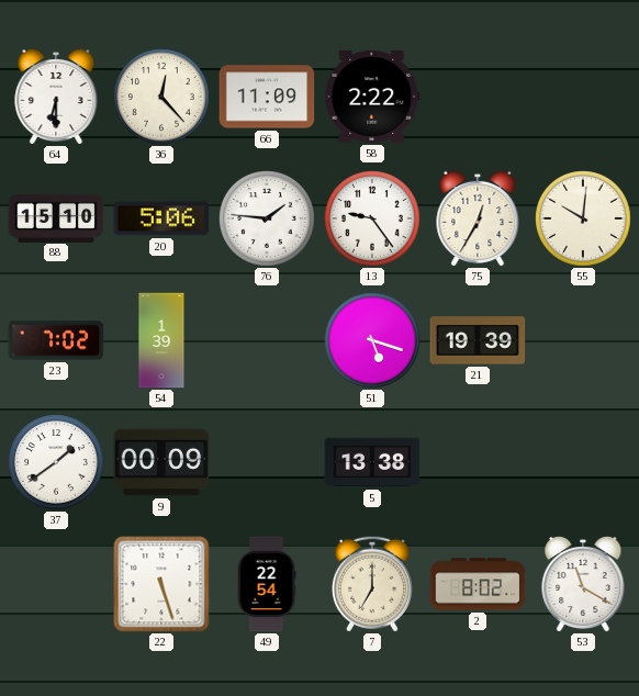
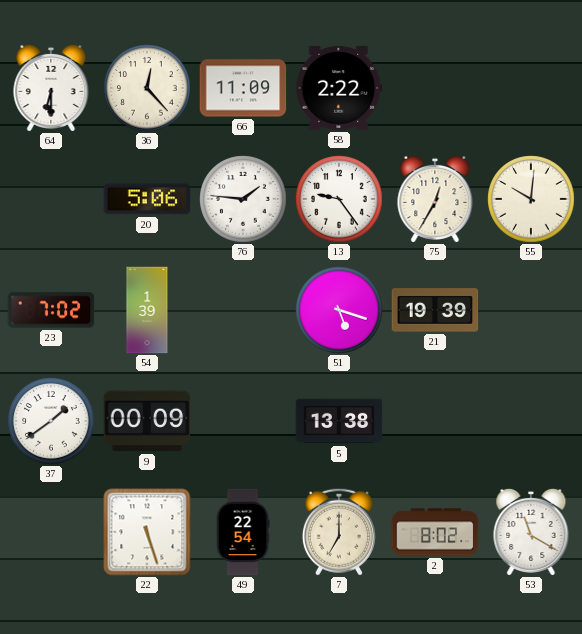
88: 15:10 -> none (56, 217)
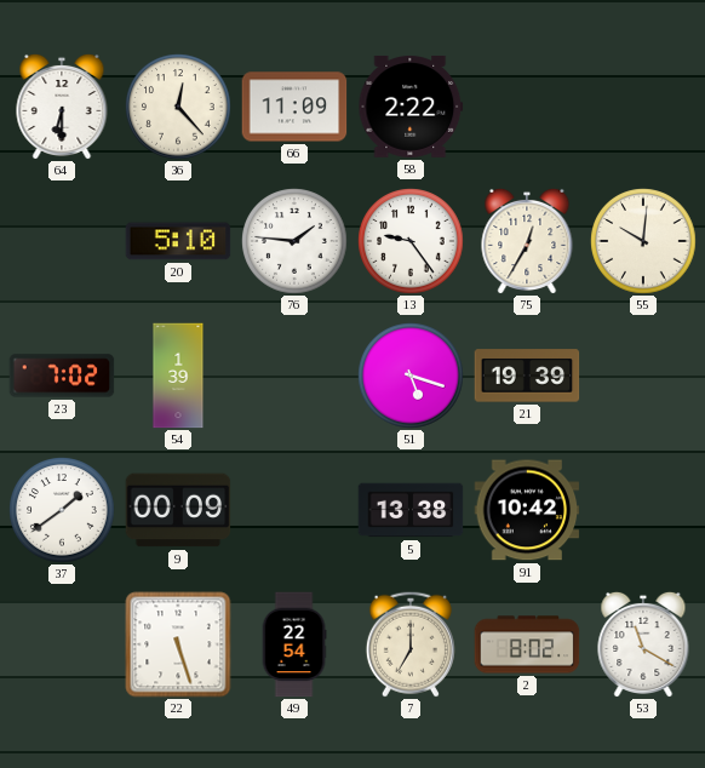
20: 5:06 -> 5:10 (178, 241)
91: none -> 10:42 (527, 510)
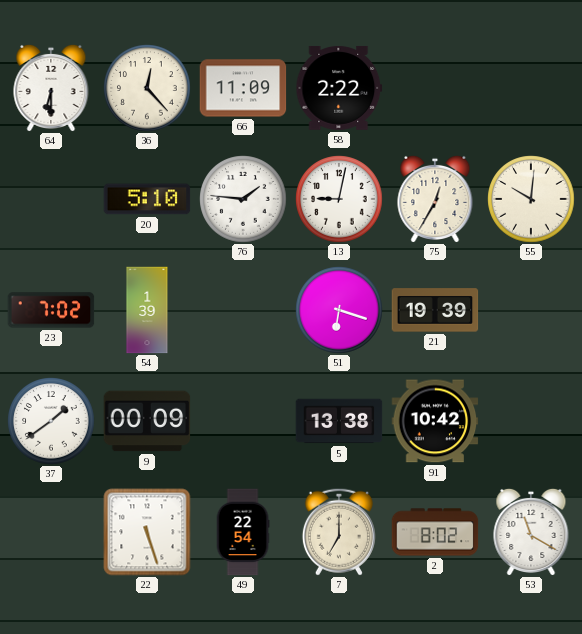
13: 9:24 -> 9:02 (339, 199)
51: 5:18 -> 6:18 (339, 310)
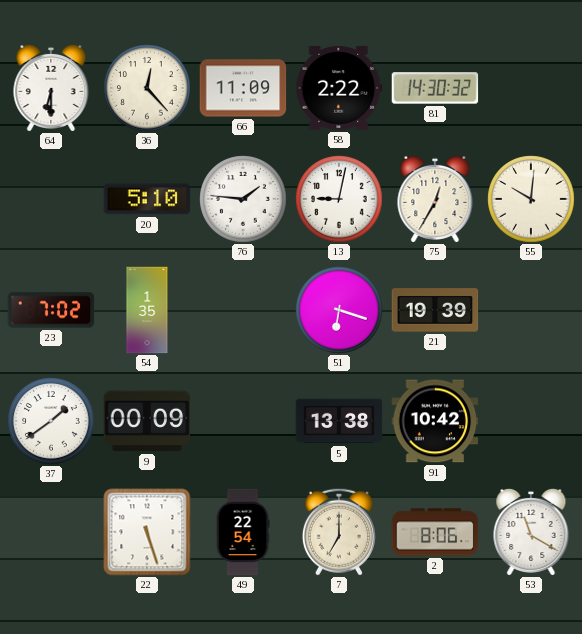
81: none -> 14:30 (435, 88)
54: 1:39 -> 1:35 (147, 310)
2: 8:02 -> 8:06 (435, 532)
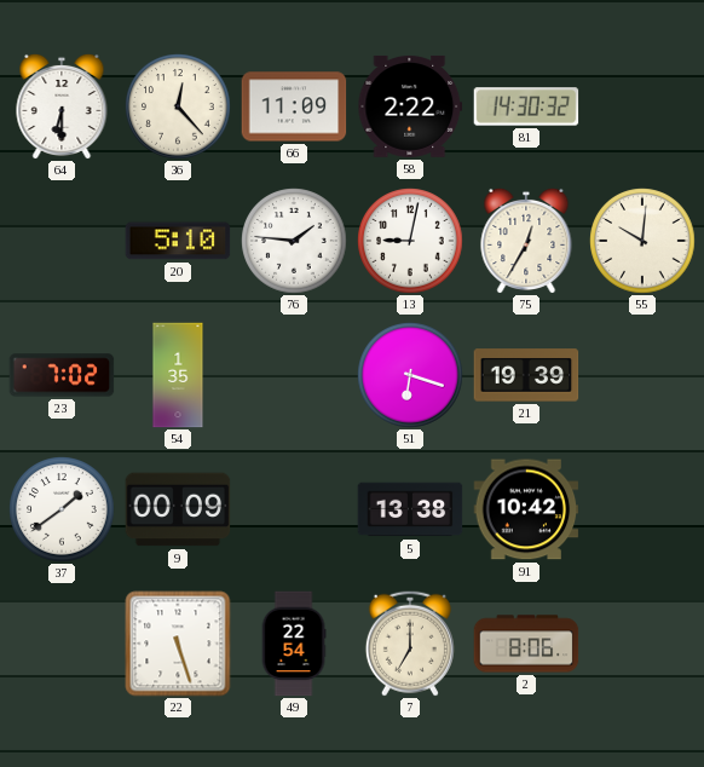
53: 11:20 -> none (531, 531)
